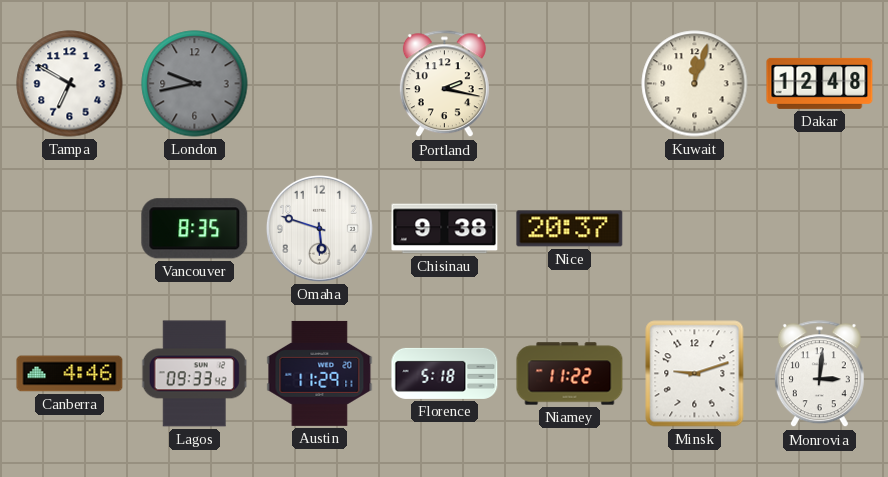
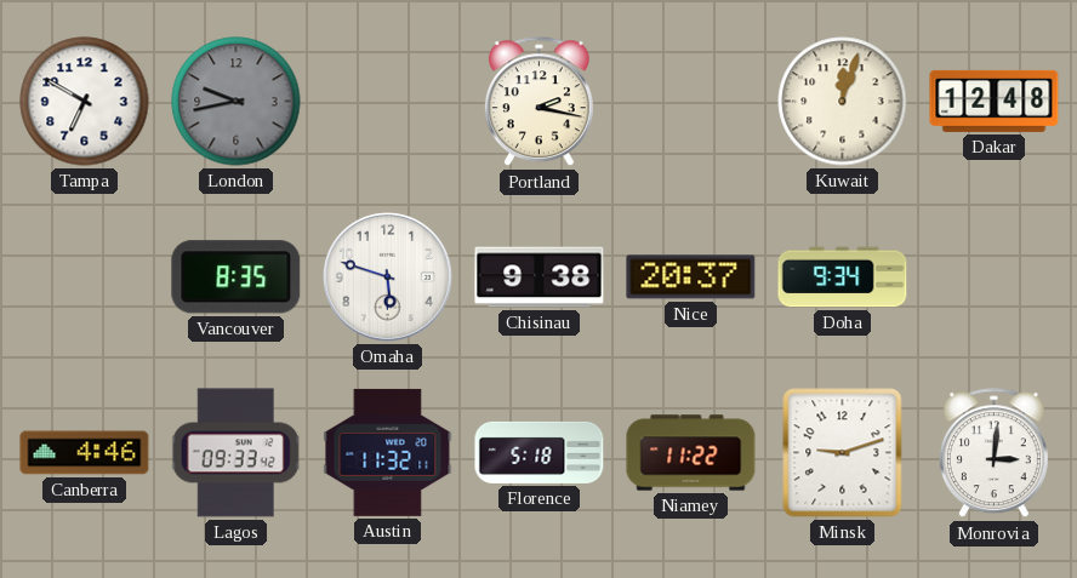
Doha: none -> 9:34 (843, 277)
Austin: 11:29 -> 11:32 (388, 452)
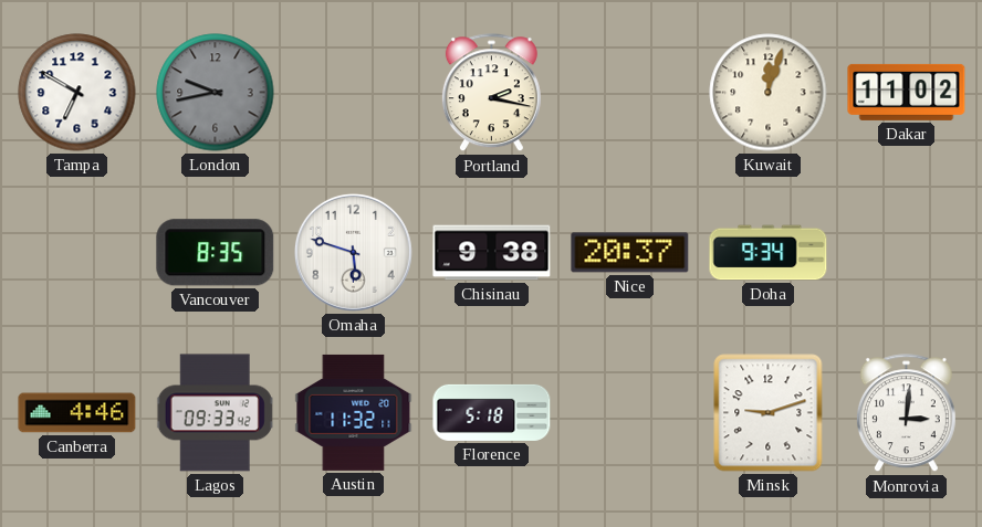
Dakar: 12:48 -> 11:02 (907, 92)
Niamey: 11:22 -> none (691, 453)
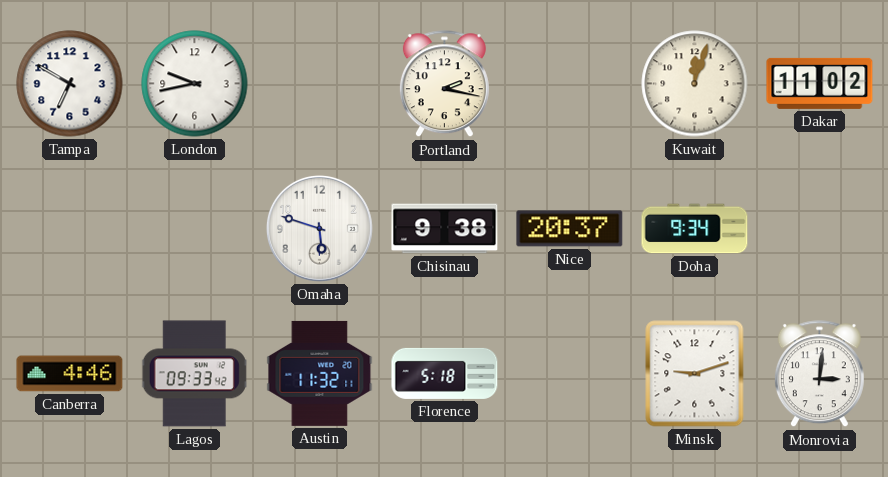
London dial: grey -> white (195, 84)
Vancouver: 8:35 -> none (216, 253)
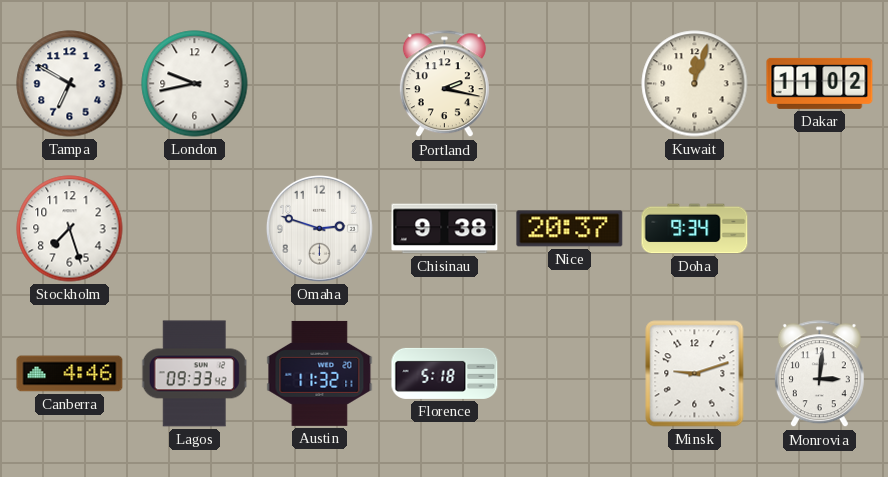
Stockholm: none -> 7:27 (70, 229)
Omaha: 5:48 -> 2:48 (319, 228)
